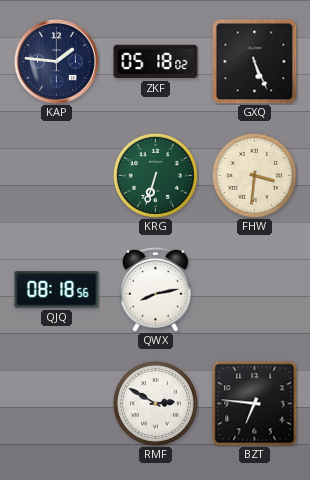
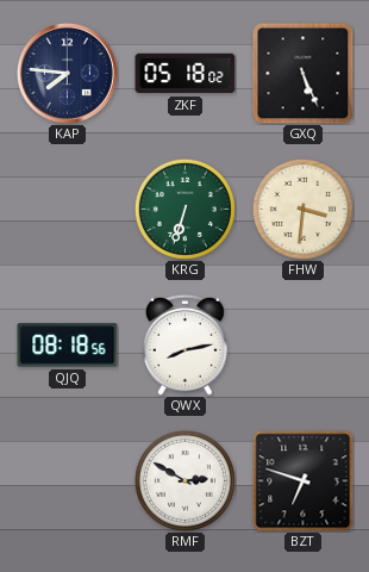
KAP: 1:46 -> 7:46 (67, 73)
BZT: 6:46 -> 6:48 (304, 481)
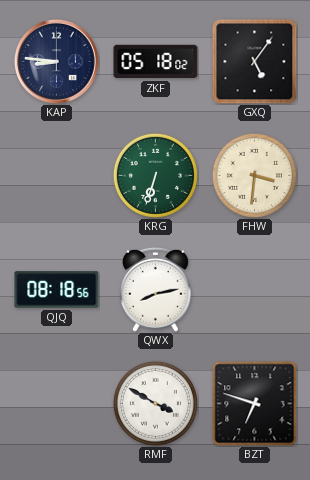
KAP: 7:46 -> 8:46 (56, 61)
GXQ: 5:26 -> 5:06 (255, 62)
RMF: 2:50 -> 3:50 (155, 403)
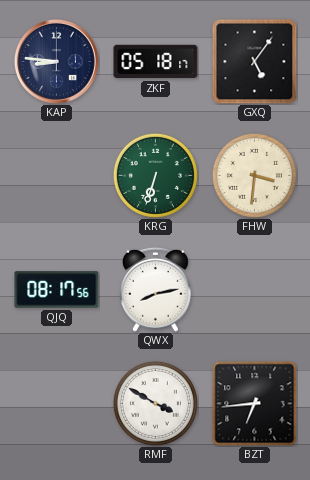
ZKF: 05:18:02 -> 05:18:17 (156, 62)
QJQ: 08:18 -> 08:17 (57, 290)
BZT: 6:48 -> 6:44 (255, 404)
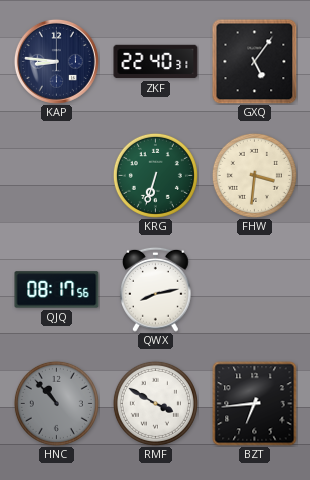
ZKF: 05:18 -> 22:40 (156, 62)
HNC: none -> 10:53 (56, 403)
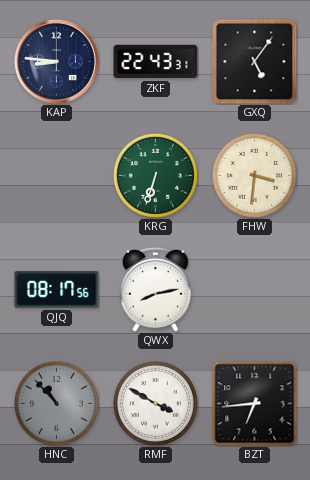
ZKF: 22:40 -> 22:43 (156, 62)
